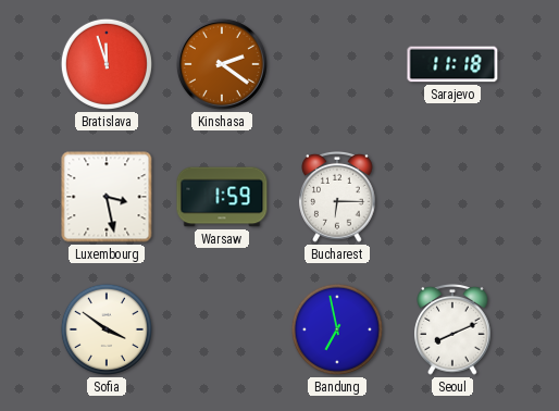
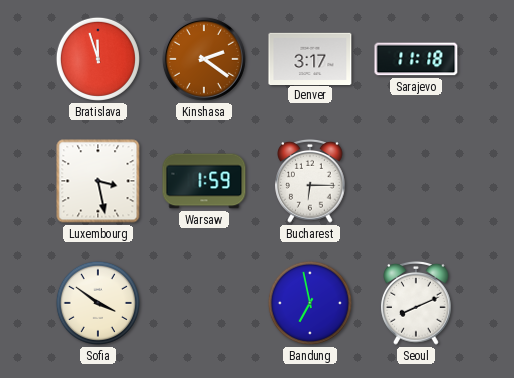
Denver: none -> 3:17 (310, 58)
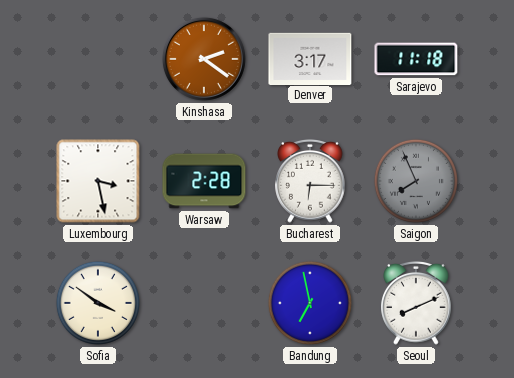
Bratislava: 11:57 -> none (98, 59)
Warsaw: 1:59 -> 2:28 (204, 181)
Saigon: none -> 7:56 (416, 181)
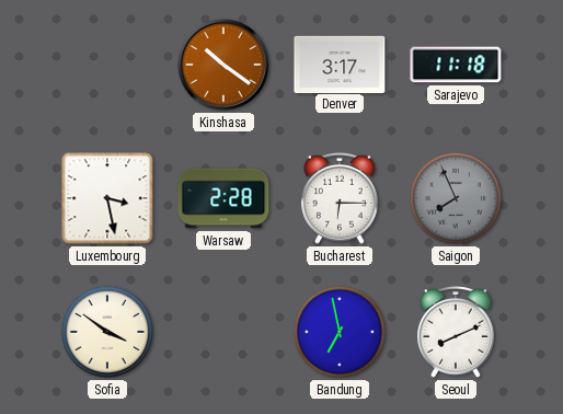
Kinshasa: 2:21 -> 10:21 (223, 65)
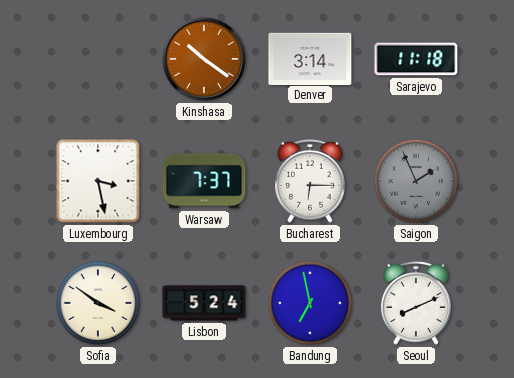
Denver: 3:17 -> 3:14 (310, 58)
Warsaw: 2:28 -> 7:37 (204, 181)
Saigon: 7:56 -> 1:56 (416, 181)
Lisbon: none -> 5:24 (204, 303)
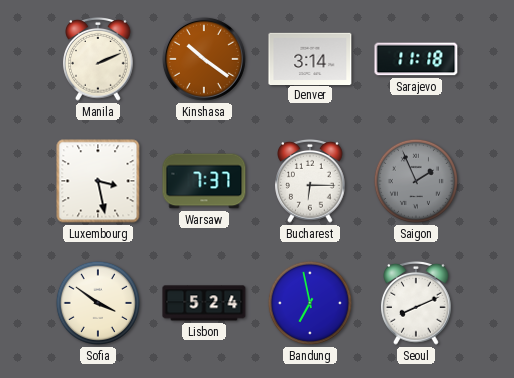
Manila: none -> 2:11 (98, 59)
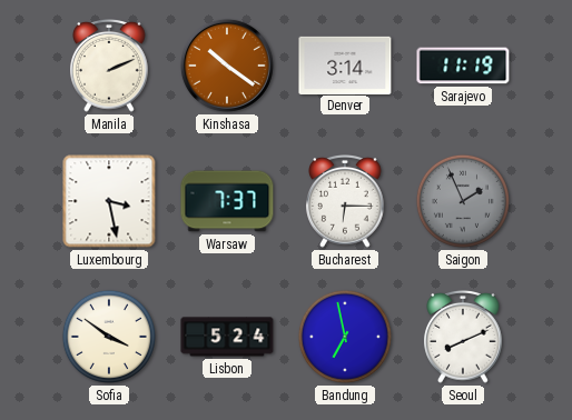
Sarajevo: 11:18 -> 11:19 (463, 66)
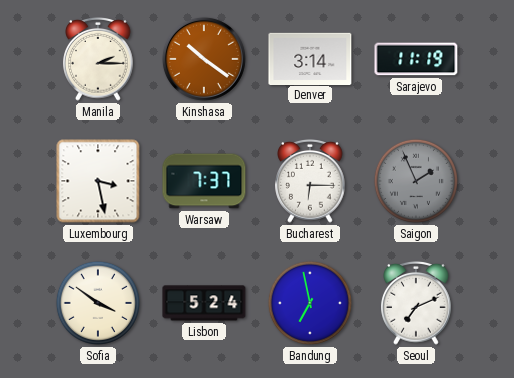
Manila: 2:11 -> 2:15 (98, 59)
Seoul: 8:11 -> 7:11 (416, 303)
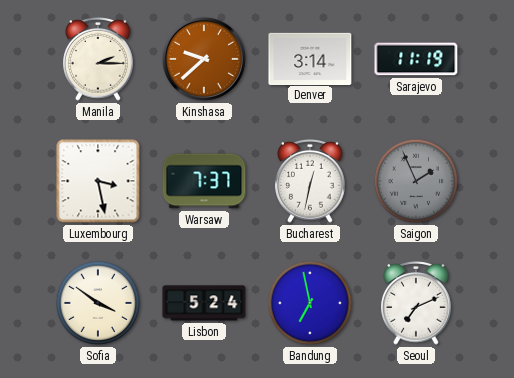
Kinshasa: 10:21 -> 9:38 (204, 59)
Bucharest: 6:15 -> 12:32 (310, 181)
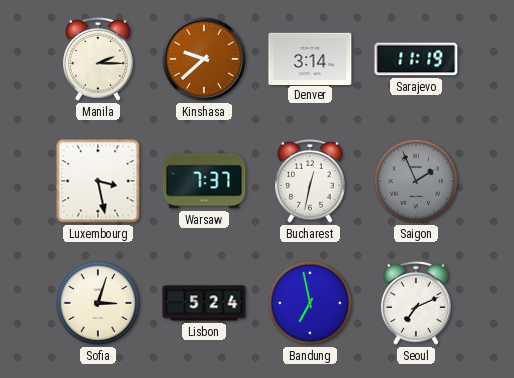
Sofia: 3:51 -> 3:03 (98, 303)
